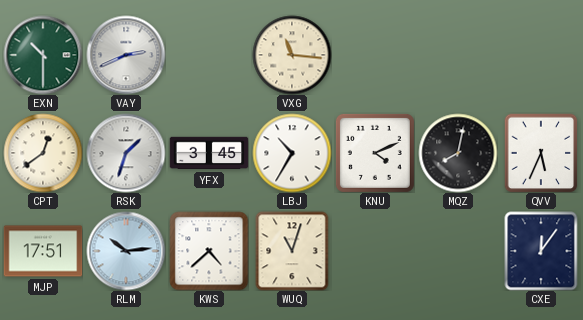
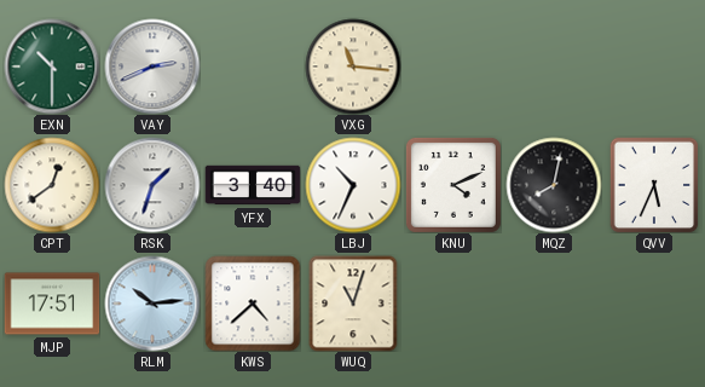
YFX: 3:45 -> 3:40 (253, 185)
LBJ: 10:35 -> 10:34 (353, 185)
CXE: 12:06 -> none (541, 251)
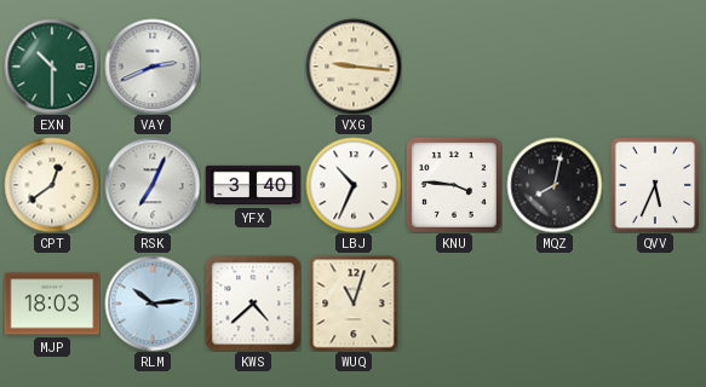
VXG: 11:16 -> 9:16 (354, 67)
RSK: 1:33 -> 7:04 (153, 185)
KNU: 4:11 -> 3:46 (454, 185)
MJP: 17:51 -> 18:03 (52, 304)
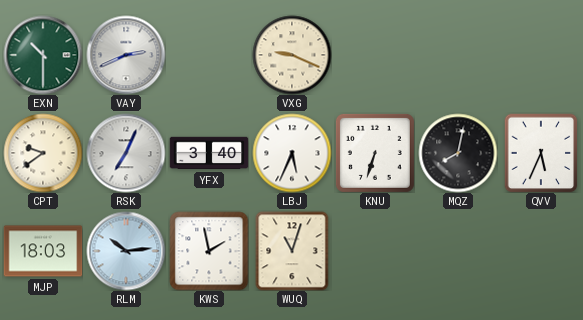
VXG: 9:16 -> 9:19 (292, 55)
CPT: 12:39 -> 9:39 (43, 153)
LBJ: 10:34 -> 5:34 (292, 153)
KNU: 3:46 -> 6:33 (375, 153)
KWS: 4:38 -> 1:58 (209, 251)
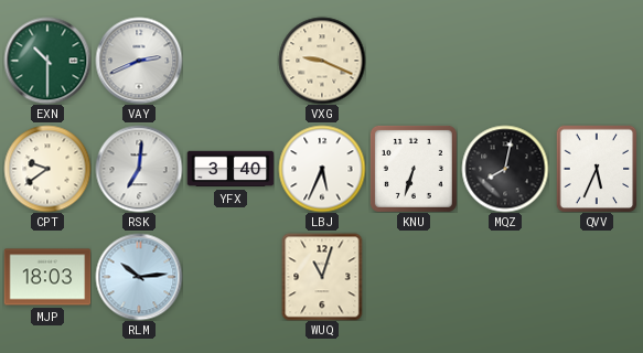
RSK: 7:04 -> 7:01 (139, 169)
KWS: 1:58 -> none (209, 251)
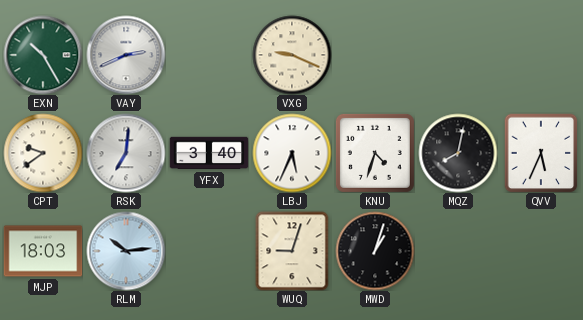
EXN: 10:30 -> 10:25 (43, 55)
KNU: 6:33 -> 4:33 (375, 153)
WUQ: 11:03 -> 9:03 (292, 251)
MWD: none -> 1:03 (375, 251)
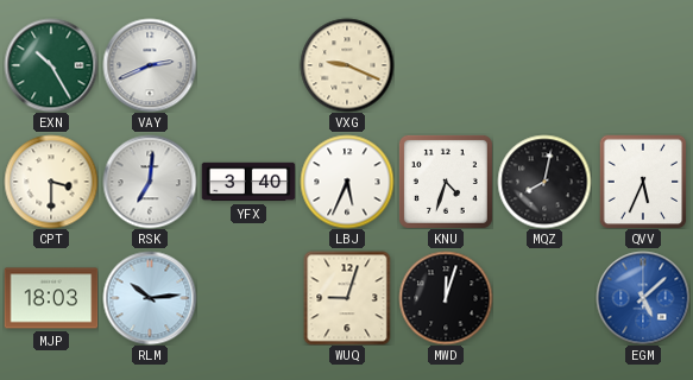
CPT: 9:39 -> 3:30 (51, 182)
MWD: 1:03 -> 12:03 (446, 298)
EGM: none -> 5:08 (643, 298)
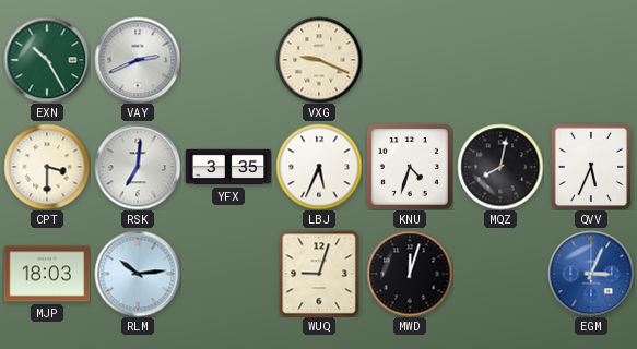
YFX: 3:40 -> 3:35 (228, 167)
EGM: 5:08 -> 3:04 (591, 274)
